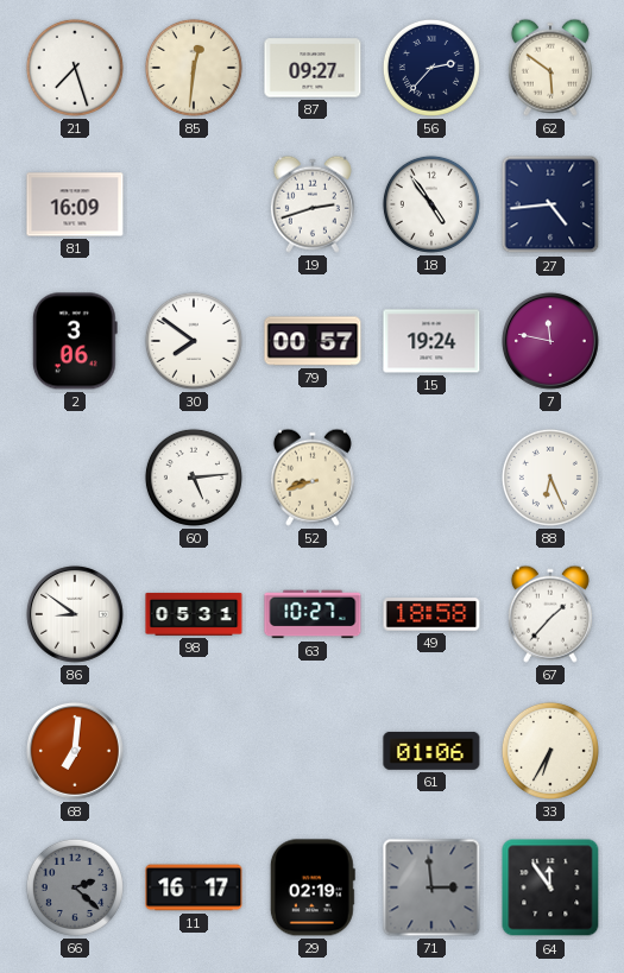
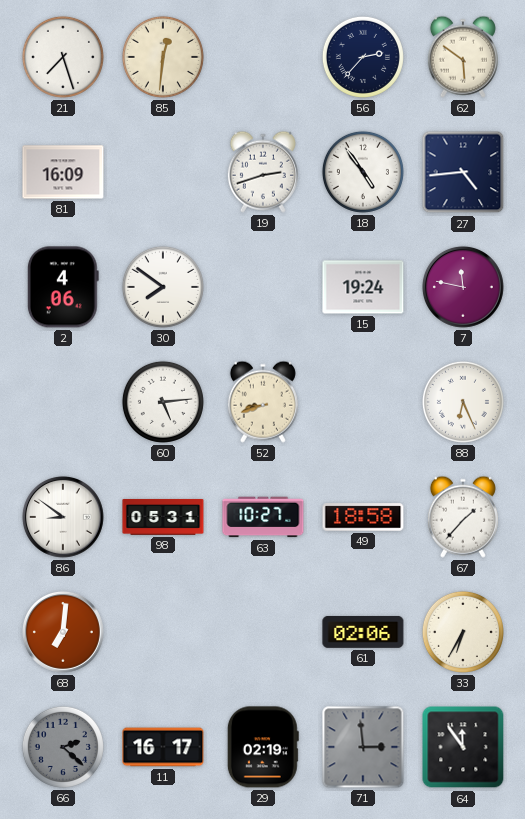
87: 09:27 -> none (313, 68)
2: 3:06 -> 4:06 (63, 287)
79: 00:57 -> none (313, 341)
61: 01:06 -> 02:06 (363, 632)
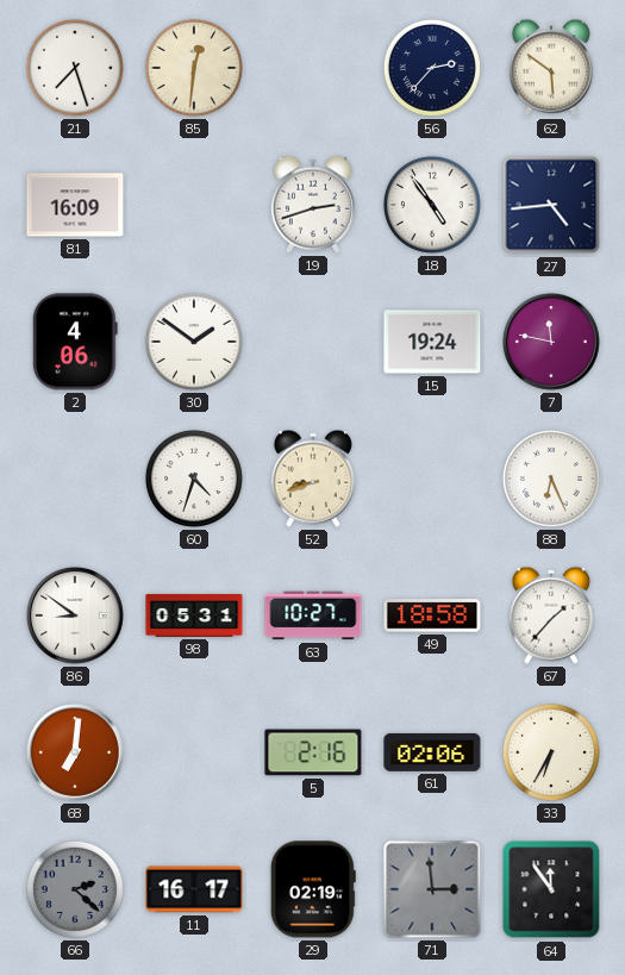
30: 7:51 -> 1:51 (194, 342)
60: 5:14 -> 4:33 (194, 479)
5: none -> 2:16 (313, 752)
